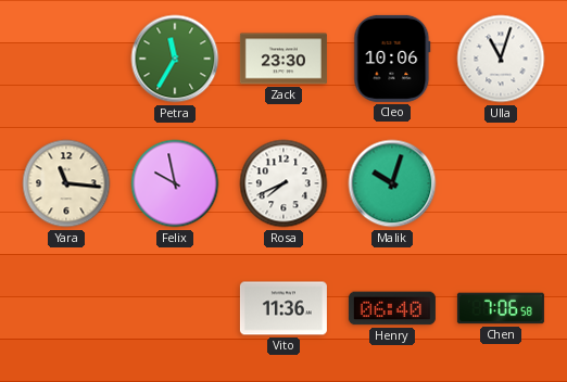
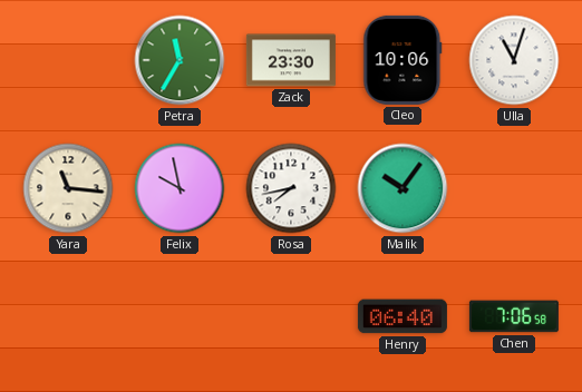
Rosa: 7:41 -> 7:43 (291, 188)
Malik: 10:03 -> 10:06 (402, 188)
Vito: 11:36 -> none (283, 308)
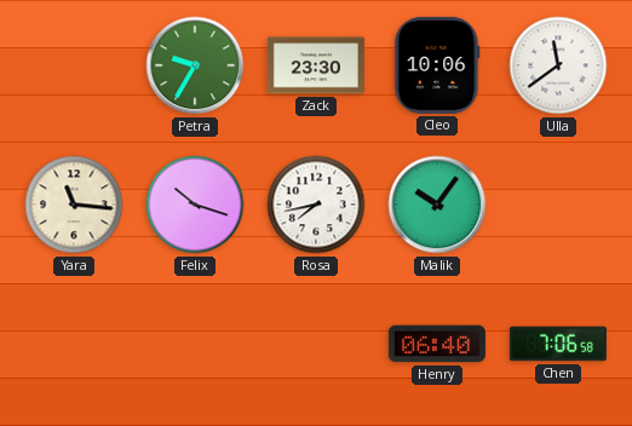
Petra: 11:35 -> 9:35 (195, 65)
Ulla: 11:03 -> 11:39 (558, 65)
Felix: 9:58 -> 10:18 (195, 205)
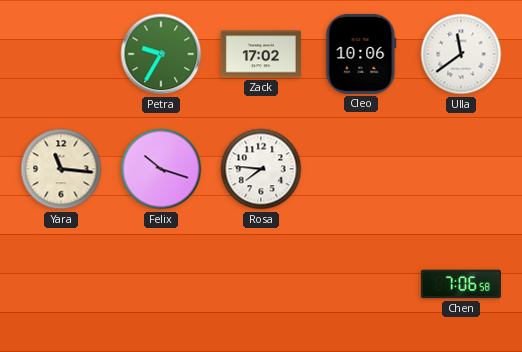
Zack: 23:30 -> 17:02 (261, 54)
Rosa: 7:43 -> 7:46 (261, 169)
Malik: 10:06 -> none (437, 205)
Henry: 06:40 -> none (437, 344)
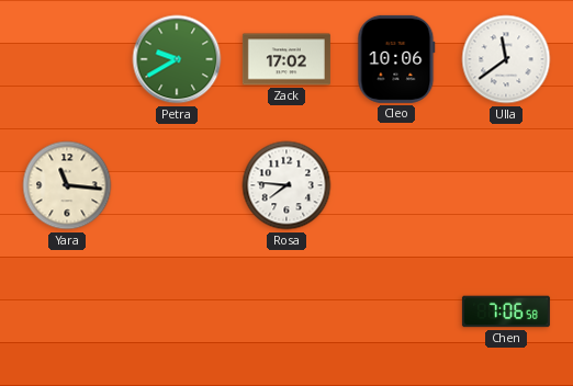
Petra: 9:35 -> 9:40 (177, 59)
Felix: 10:18 -> none (161, 169)
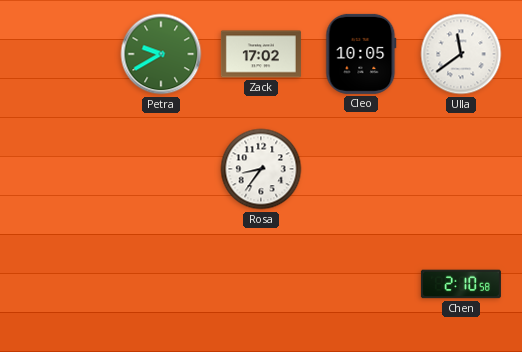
Cleo: 10:06 -> 10:05 (361, 54)
Yara: 11:16 -> none (67, 185)
Rosa: 7:46 -> 8:36 (261, 169)
Chen: 7:06 -> 2:10 (461, 284)
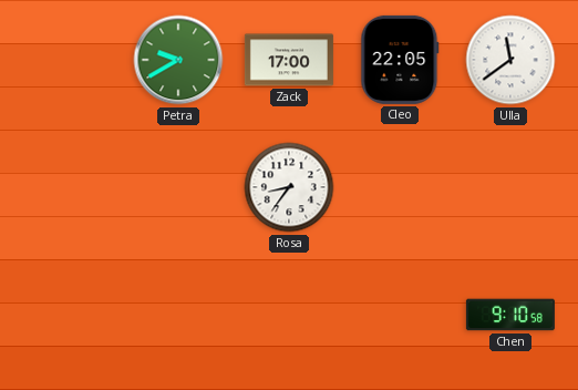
Zack: 17:02 -> 17:00 (289, 60)
Cleo: 10:05 -> 22:05 (400, 60)
Chen: 2:10 -> 9:10 (510, 315)
